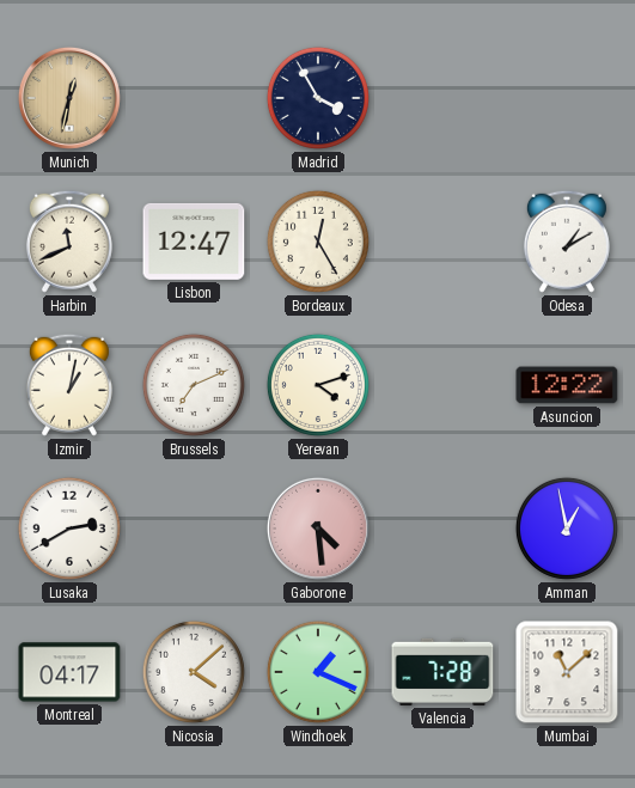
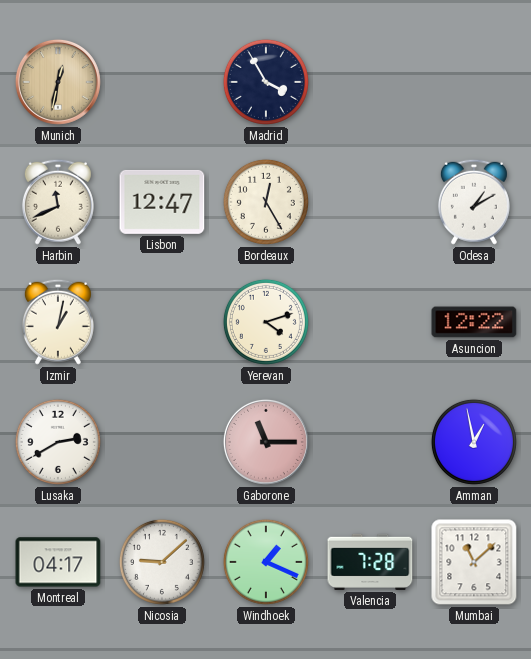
Brussels: 7:11 -> none (194, 385)
Gaborone: 4:29 -> 11:15 (266, 442)
Nicosia: 4:08 -> 9:08 (162, 562)
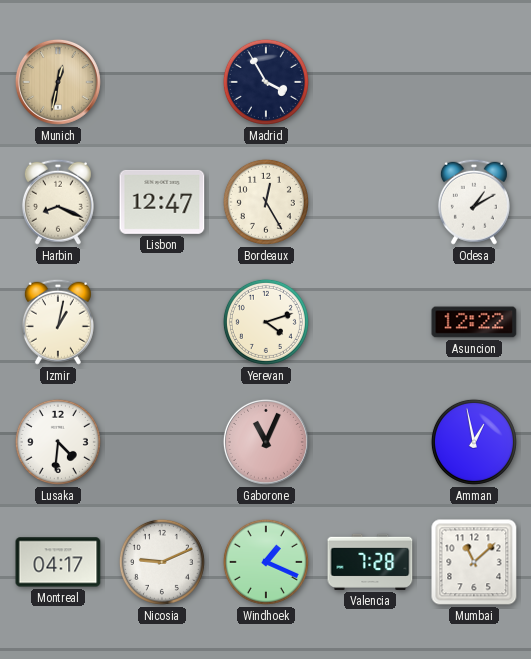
Harbin: 11:41 -> 8:19 (58, 202)
Lusaka: 2:40 -> 4:31 (58, 442)
Gaborone: 11:15 -> 11:04 (266, 442)
Nicosia: 9:08 -> 9:11 (162, 562)
